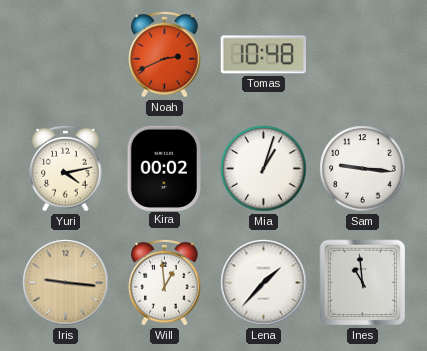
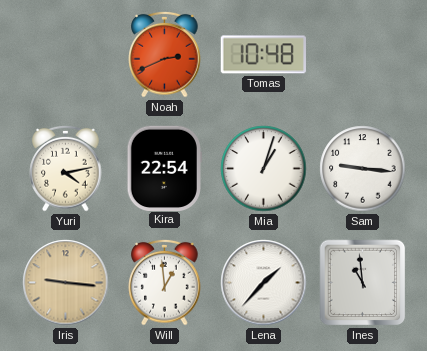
Kira: 00:02 -> 22:54 (164, 168)
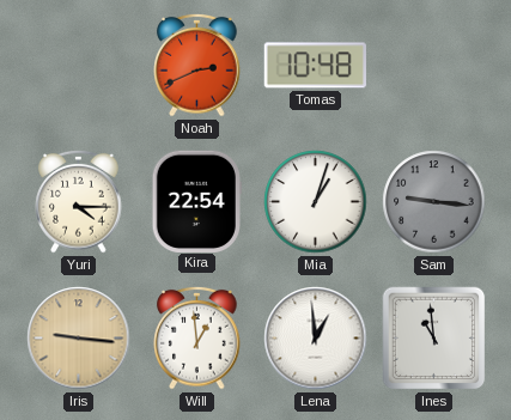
Yuri: 4:13 -> 4:15 (79, 201)
Sam dial: white -> grey (434, 202)
Lena: 1:37 -> 12:59 (316, 339)
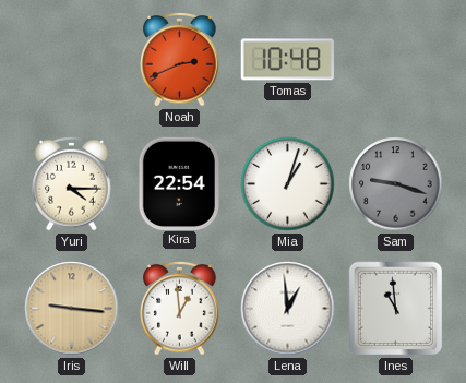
Sam: 9:16 -> 9:18 (396, 184)
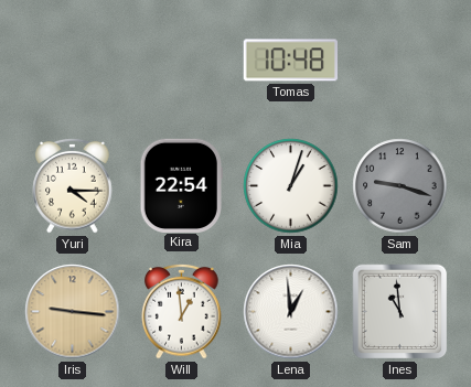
Noah: 2:41 -> none (180, 59)
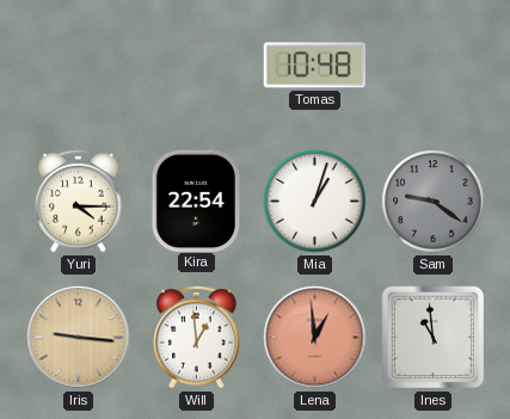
Sam: 9:18 -> 9:21 (434, 202)
Lena dial: white -> salmon (315, 338)
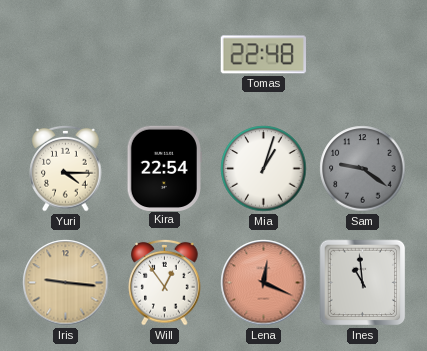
Tomas: 10:48 -> 22:48 (263, 55)
Will: 12:59 -> 12:54 (165, 282)
Lena: 12:59 -> 12:19 (264, 283)
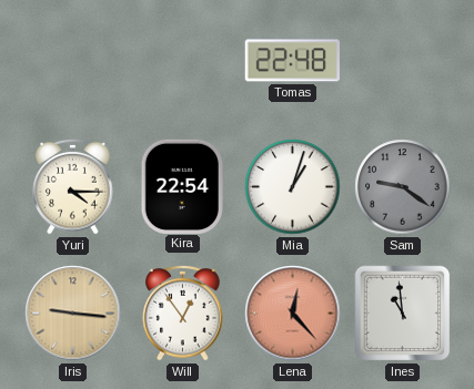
Lena: 12:19 -> 12:23 (293, 314)
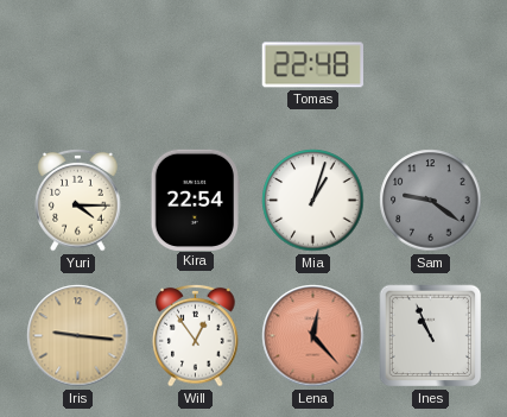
Ines: 10:59 -> 10:56 (431, 336)
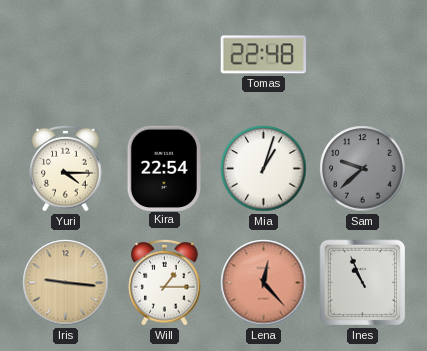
Sam: 9:21 -> 9:38 (363, 169)
Will: 12:54 -> 1:15 (165, 282)
